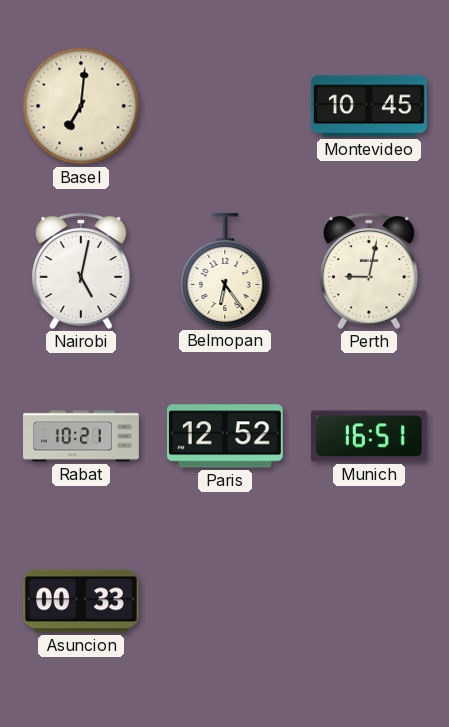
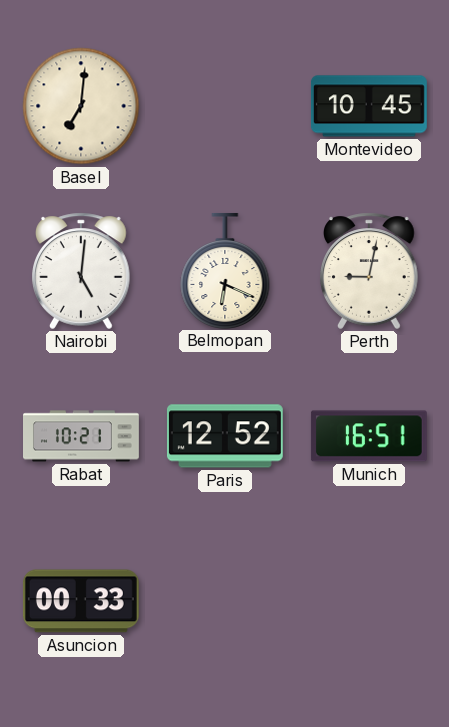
Nairobi: 5:02 -> 5:01 (82, 271)
Belmopan: 6:24 -> 6:19 (225, 270)
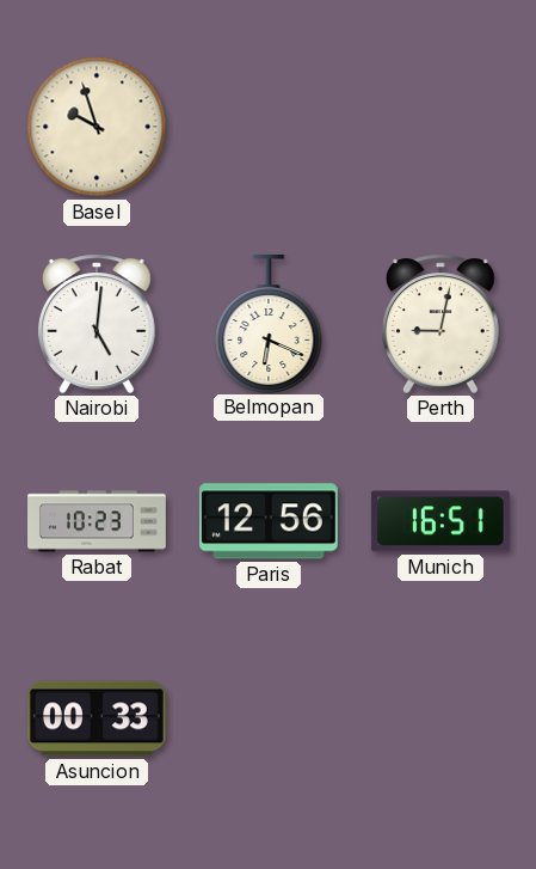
Basel: 7:01 -> 9:57 (97, 127)
Montevideo: 10:45 -> none (369, 106)
Rabat: 10:21 -> 10:23 (98, 521)
Paris: 12:52 -> 12:56 (269, 521)
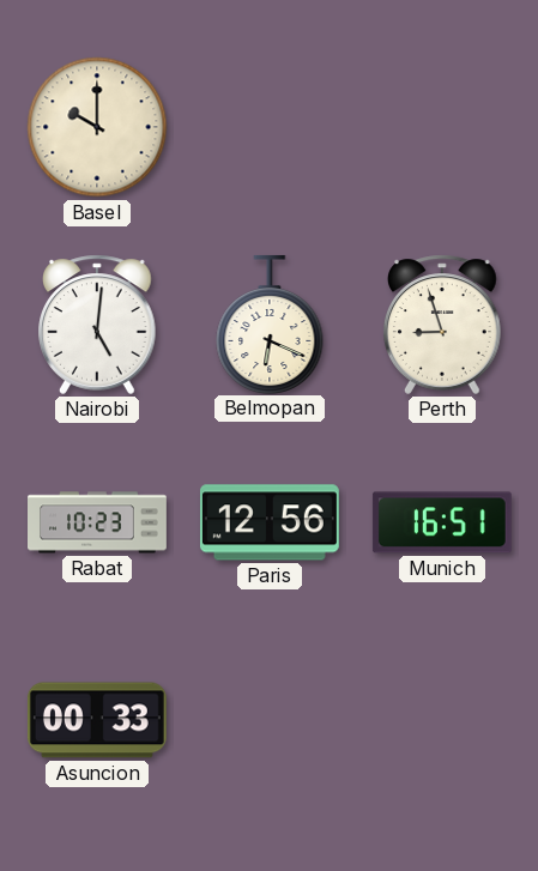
Basel: 9:57 -> 10:00 (97, 127)
Perth: 9:02 -> 8:57 (443, 325)
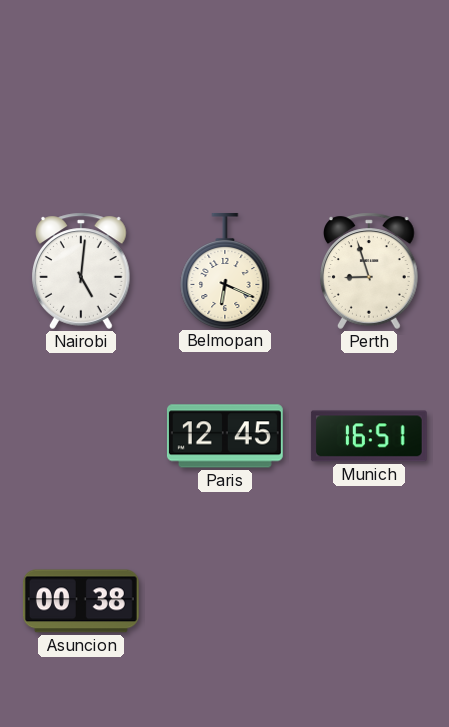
Basel: 10:00 -> none (97, 127)
Rabat: 10:23 -> none (98, 522)
Paris: 12:56 -> 12:45 (225, 436)
Asuncion: 00:33 -> 00:38 (81, 601)
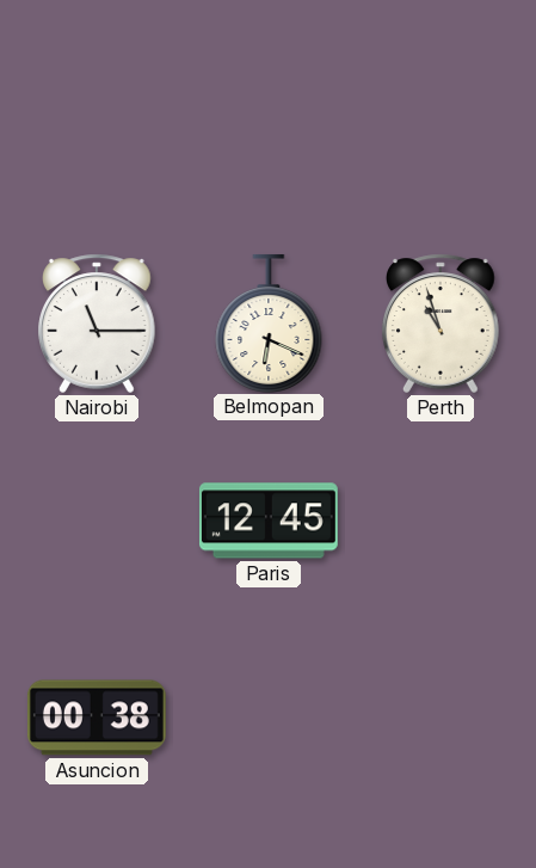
Nairobi: 5:01 -> 11:15 (98, 324)
Perth: 8:57 -> 10:57 (442, 324)
Munich: 16:51 -> none (369, 436)
